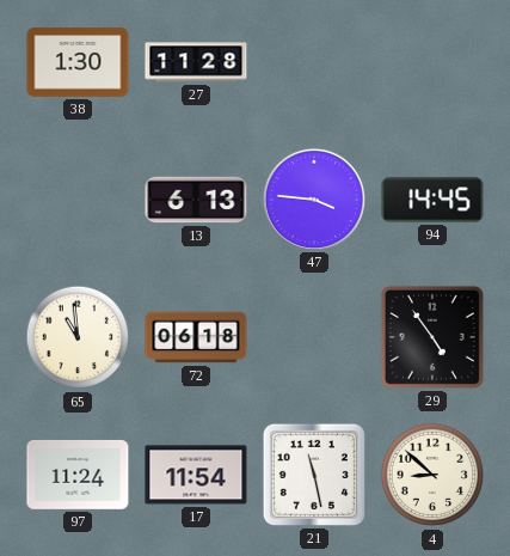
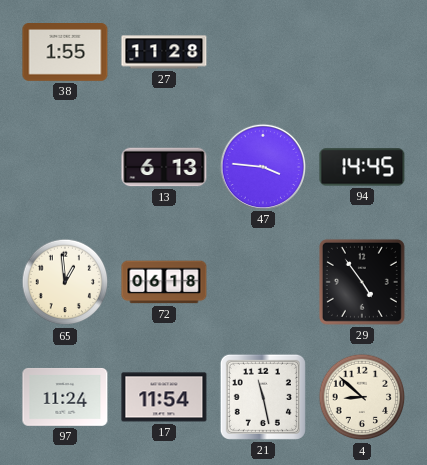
38: 1:30 -> 1:55 (65, 53)
65: 10:59 -> 12:59 (65, 282)
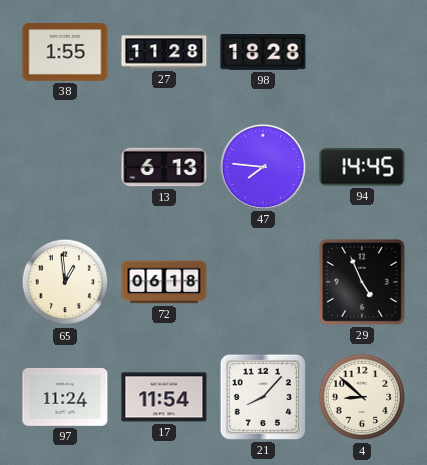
98: none -> 18:28 (263, 52)
47: 3:46 -> 7:46 (262, 166)
29: 4:54 -> 4:56 (362, 282)
21: 11:28 -> 8:07 (263, 397)
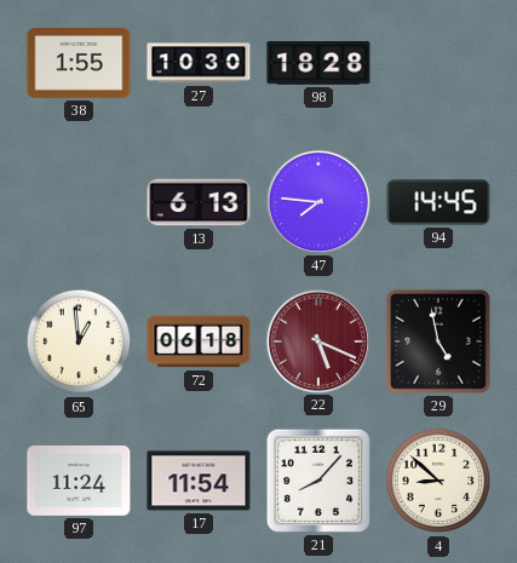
27: 11:28 -> 10:30 (199, 63)
22: none -> 5:19 (317, 340)
29: 4:56 -> 4:58 (438, 341)
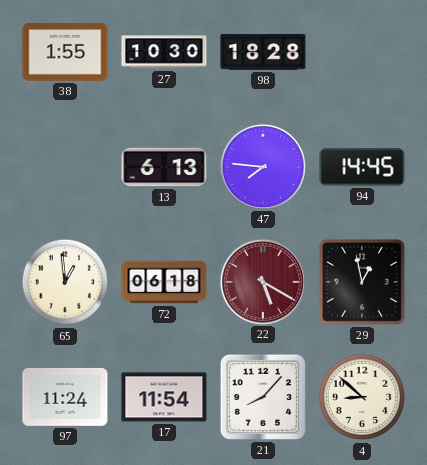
22: 5:19 -> 5:20 (262, 281)
29: 4:58 -> 12:58 (362, 282)
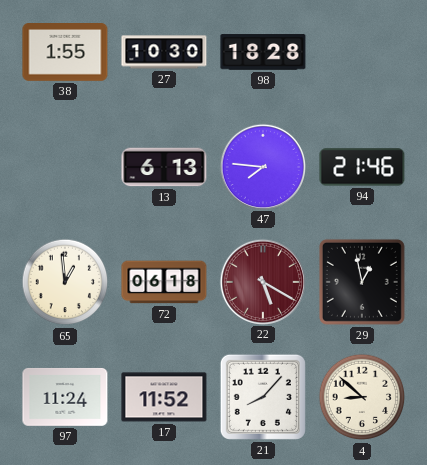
94: 14:45 -> 21:46 (362, 167)
17: 11:54 -> 11:52 (164, 397)
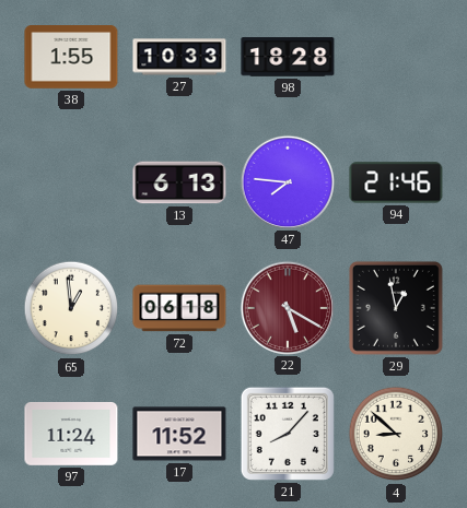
27: 10:30 -> 10:33 (179, 57)
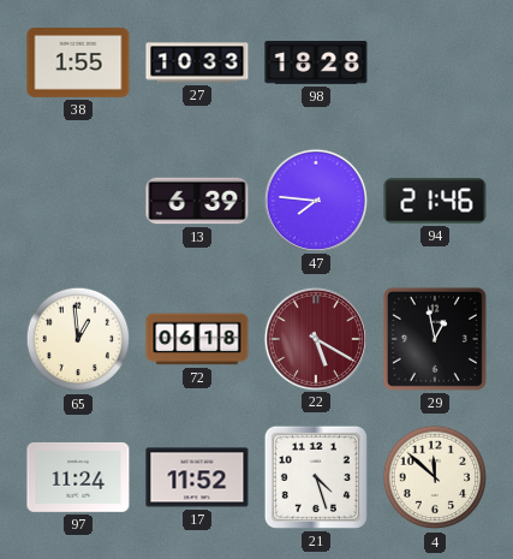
13: 6:13 -> 6:39 (197, 201)
21: 8:07 -> 4:27 (316, 477)
4: 8:52 -> 11:52 (435, 477)
